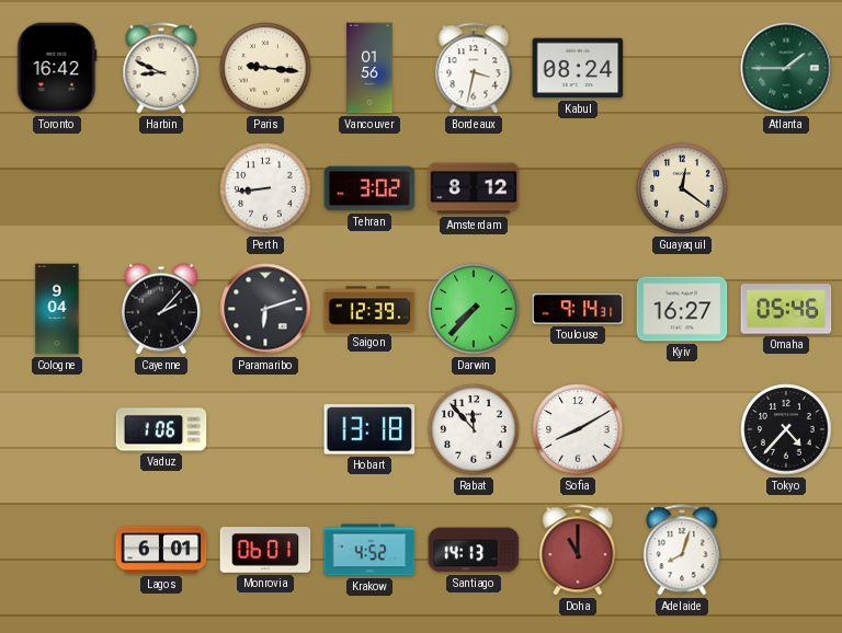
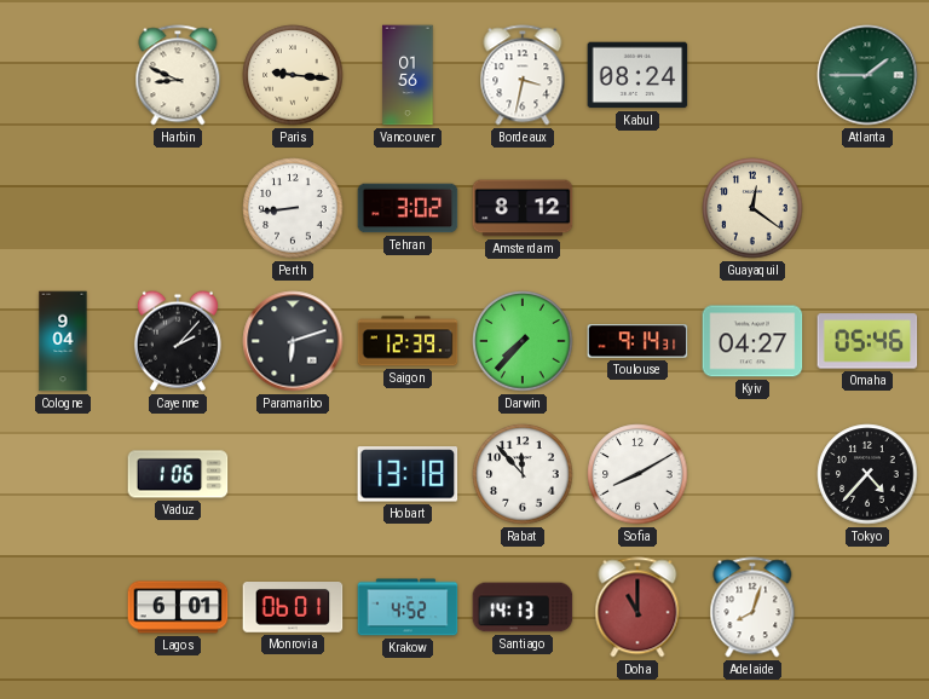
Toronto: 16:42 -> none (57, 68)
Kyiv: 16:27 -> 04:27 (752, 341)
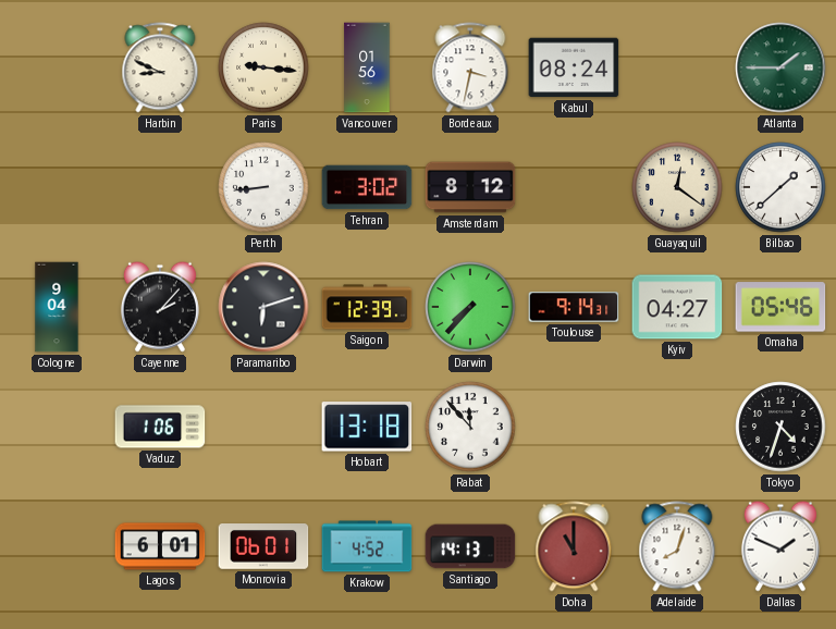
Bilbao: none -> 1:38 (780, 187)
Sofia: 8:10 -> none (637, 474)
Tokyo: 4:37 -> 4:33 (780, 427)
Dallas: none -> 1:49 (780, 546)
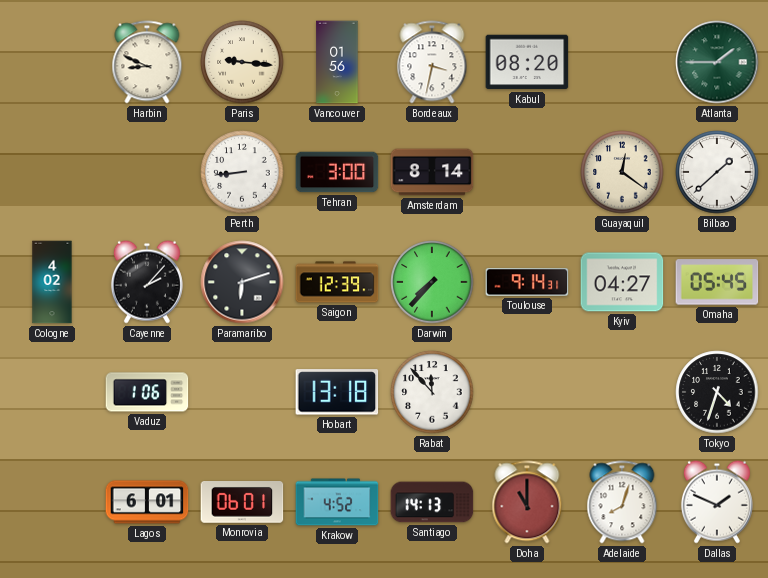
Kabul: 08:24 -> 08:20 (527, 62)
Tehran: 3:02 -> 3:00 (337, 172)
Amsterdam: 8:12 -> 8:14 (432, 172)
Cologne: 9:04 -> 4:02 (52, 282)
Omaha: 05:46 -> 05:45 (717, 282)
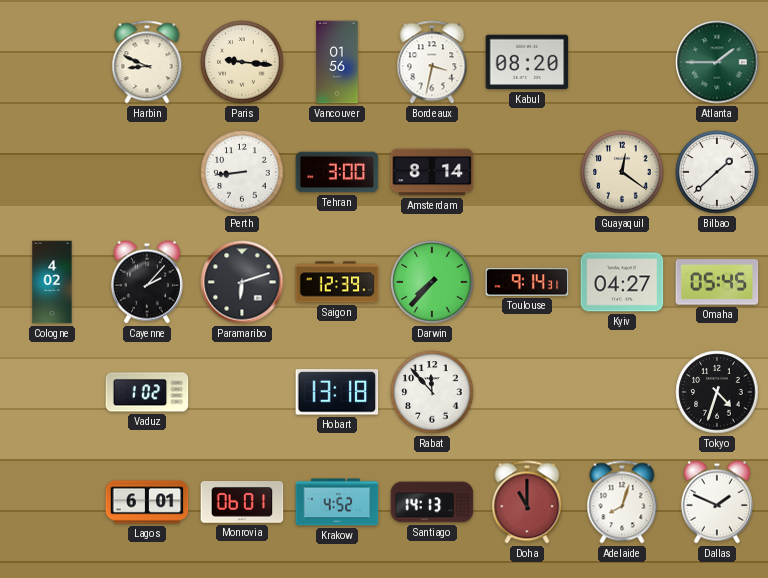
Vaduz: 1:06 -> 1:02 (147, 392)
